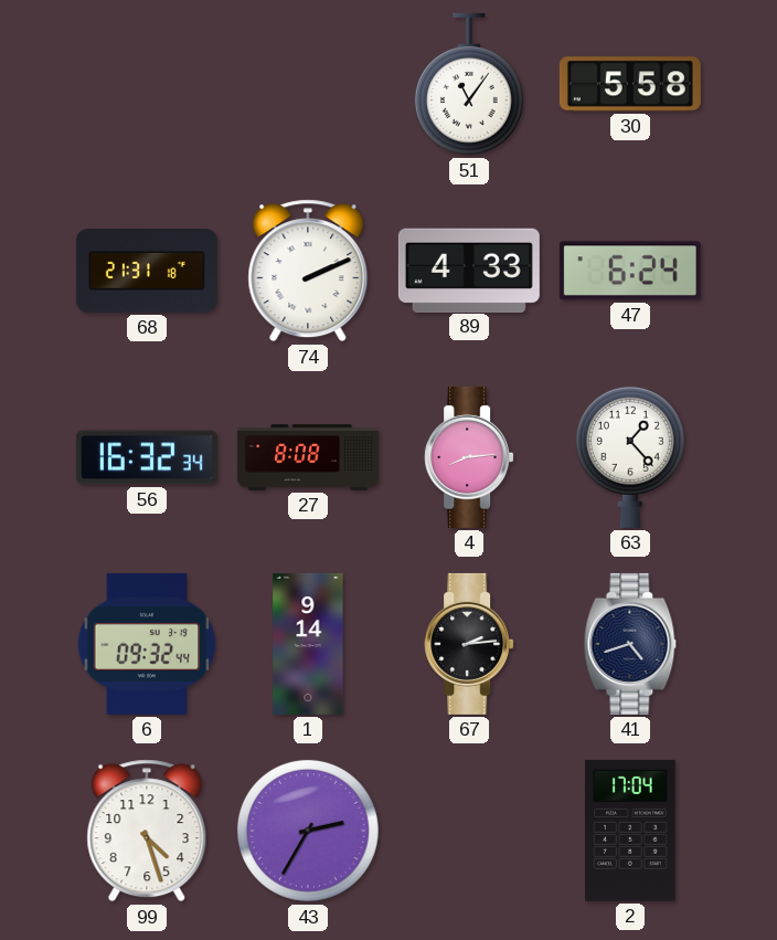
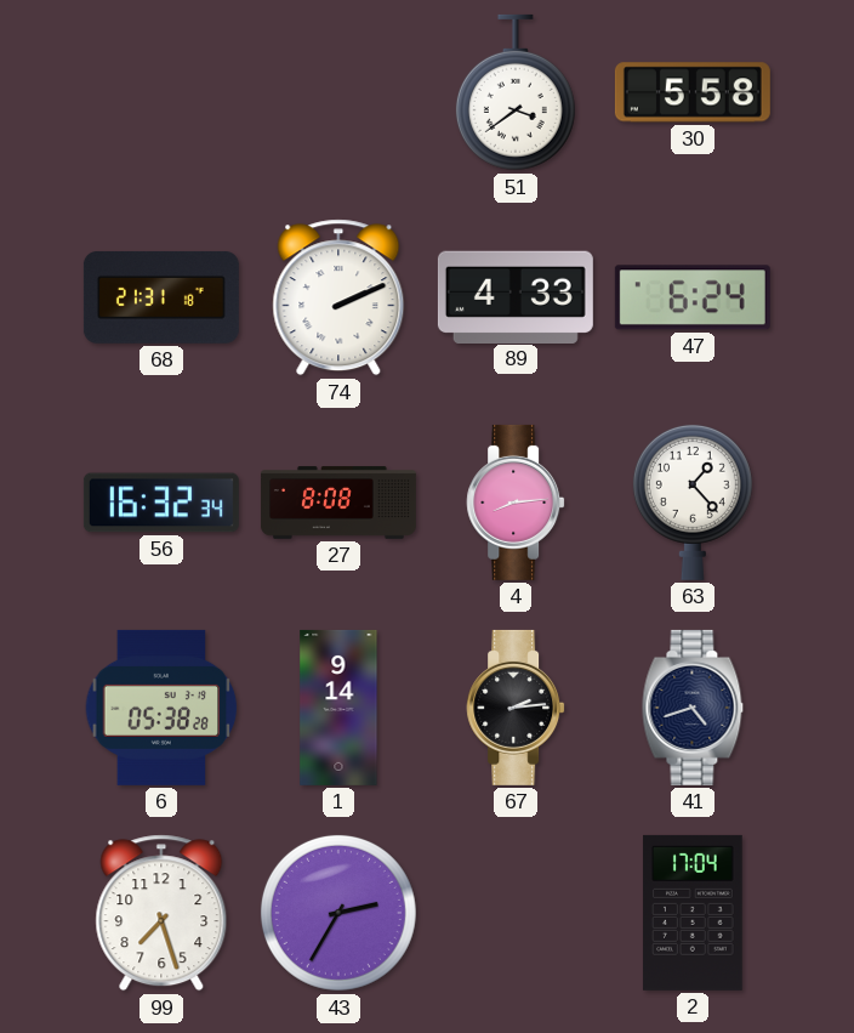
51: 11:06 -> 3:39 (516, 92)
6: 09:32 -> 05:38 (161, 708)
99: 4:27 -> 7:27 (161, 913)
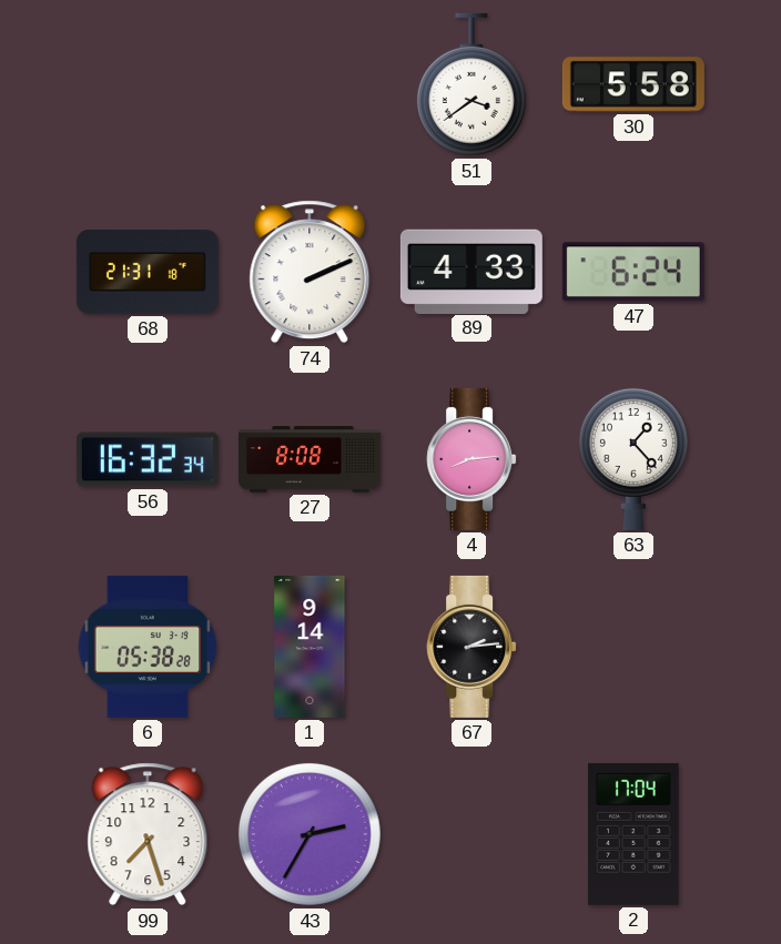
41: 4:42 -> none (693, 708)
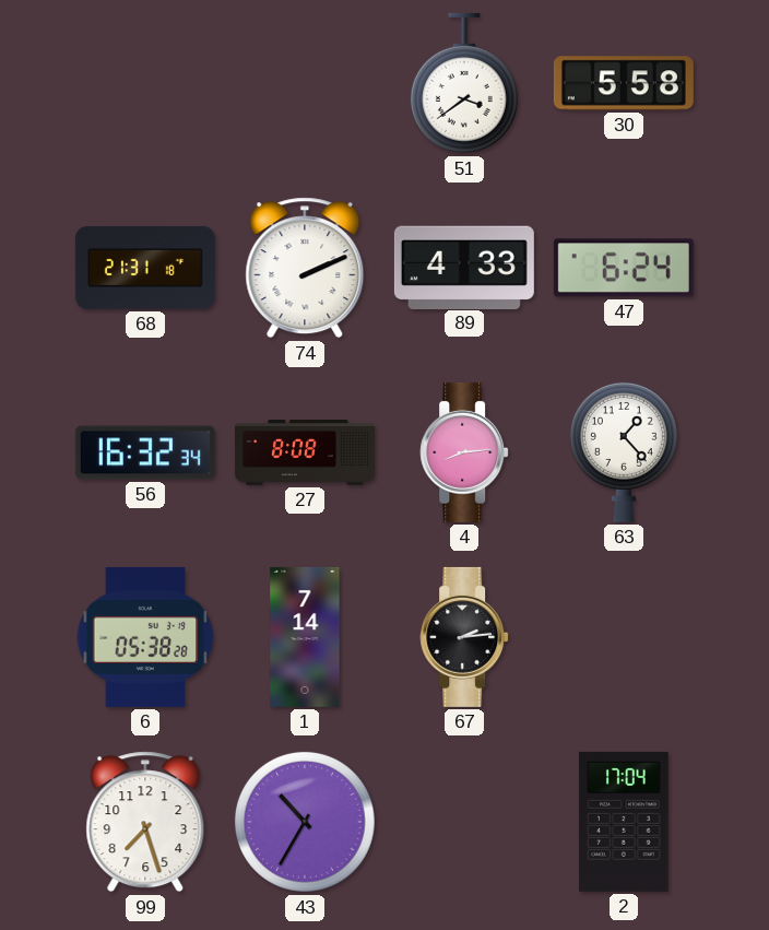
1: 9:14 -> 7:14 (305, 637)
43: 2:35 -> 10:35 (305, 822)
